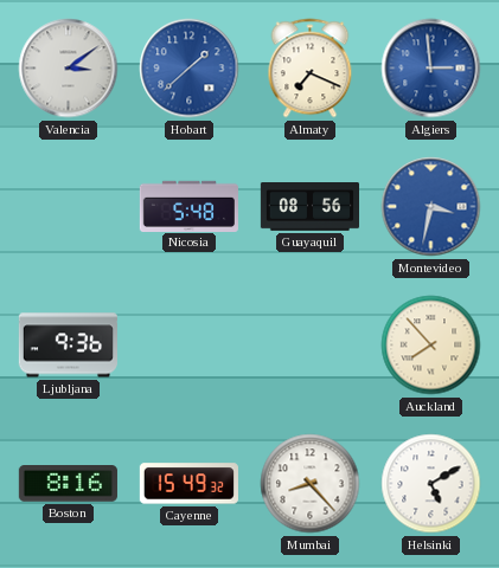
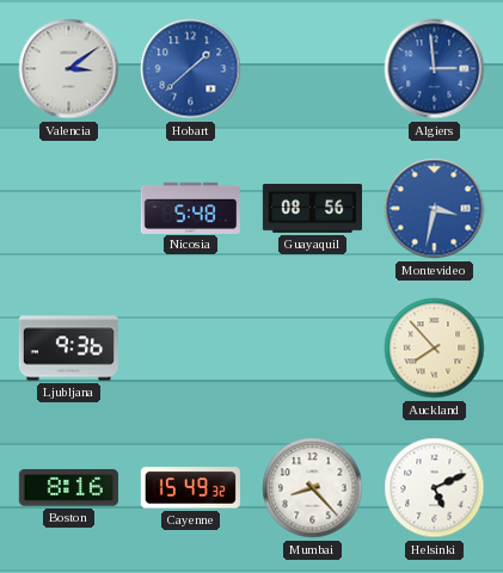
Almaty: 7:19 -> none (311, 69)
Helsinki: 5:10 -> 5:11 (435, 488)
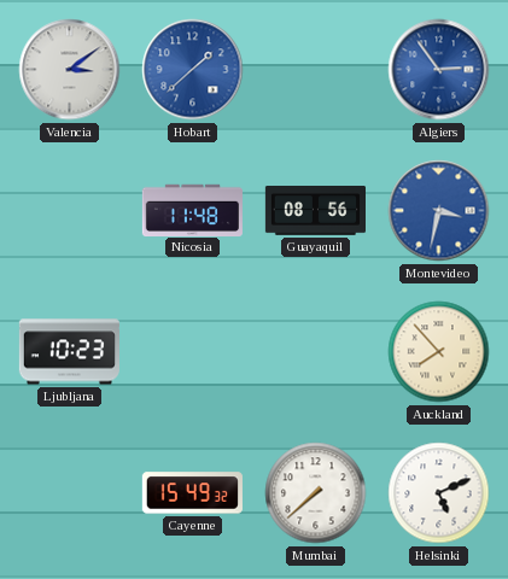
Algiers: 2:59 -> 2:54 (439, 70)
Nicosia: 5:48 -> 11:48 (192, 210)
Ljubljana: 9:36 -> 10:23 (69, 352)
Boston: 8:16 -> none (68, 488)
Mumbai: 8:23 -> 7:38 (316, 493)
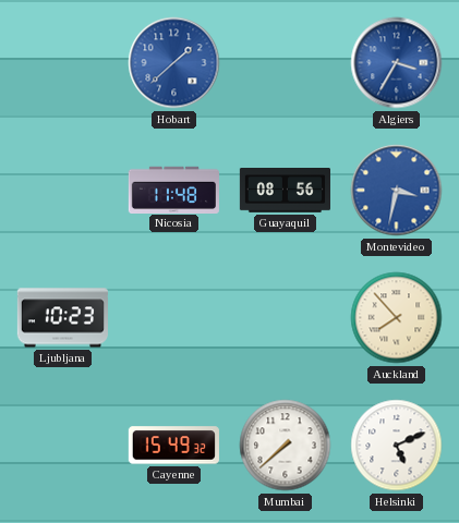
Valencia: 3:09 -> none (70, 70)
Algiers: 2:54 -> 3:35 (397, 63)
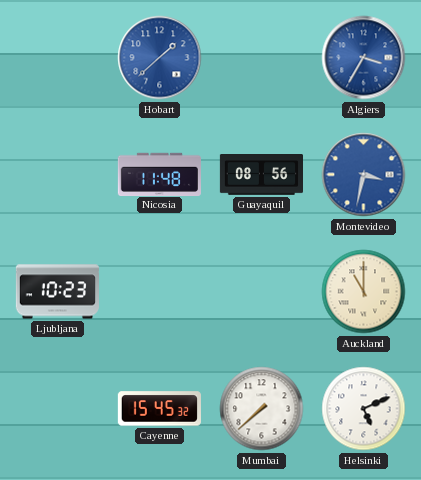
Auckland: 7:53 -> 11:00 (364, 292)
Cayenne: 15:49 -> 15:45 (159, 409)
